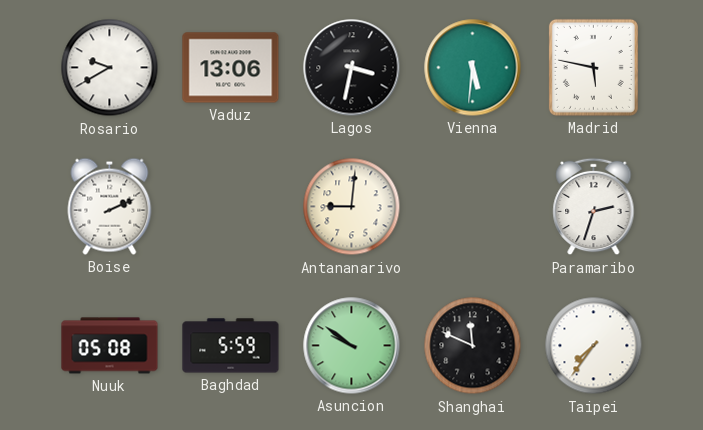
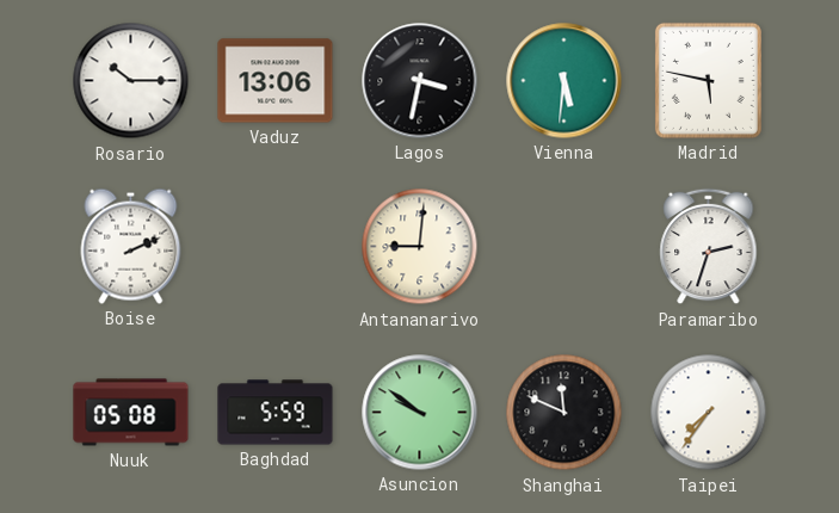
Rosario: 9:40 -> 10:15 (131, 81)
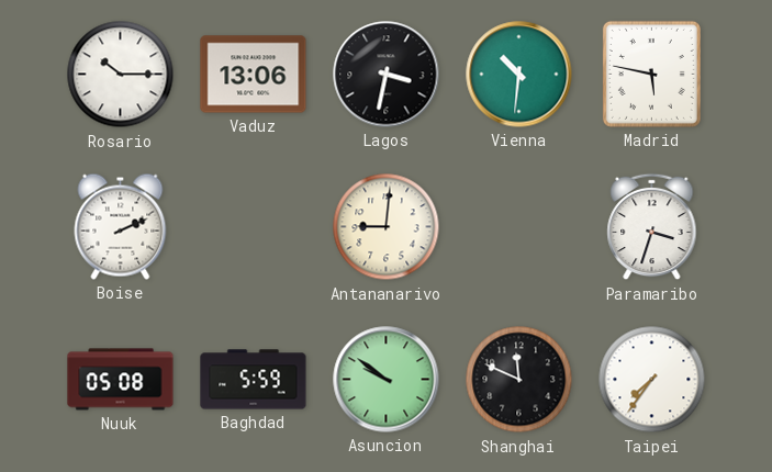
Vienna: 5:31 -> 10:31 (519, 75)
Paramaribo: 2:33 -> 3:33 (652, 227)
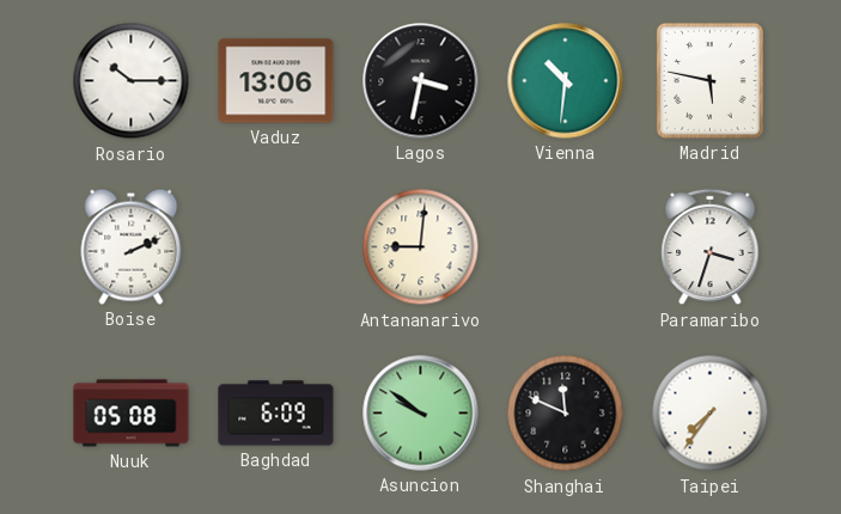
Baghdad: 5:59 -> 6:09 (276, 414)
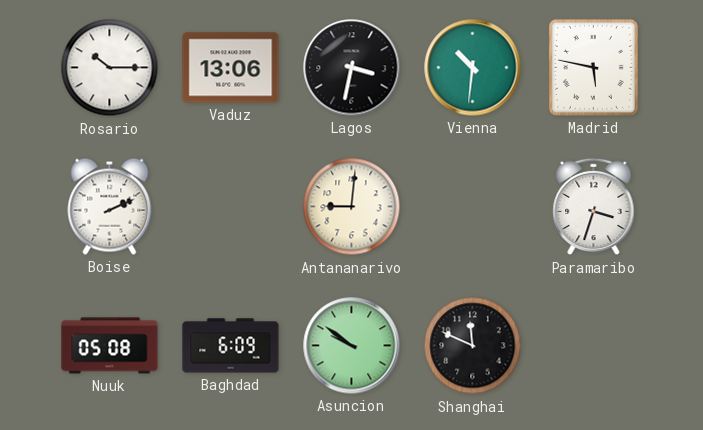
Taipei: 7:36 -> none (711, 414)
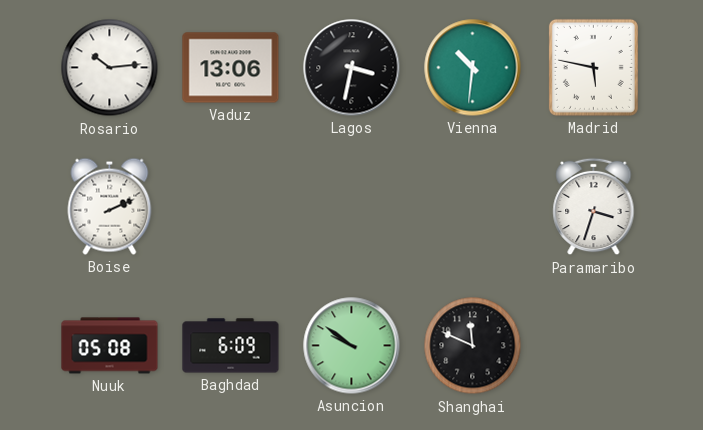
Rosario: 10:15 -> 10:14 (110, 68)
Antananarivo: 9:01 -> none (352, 207)
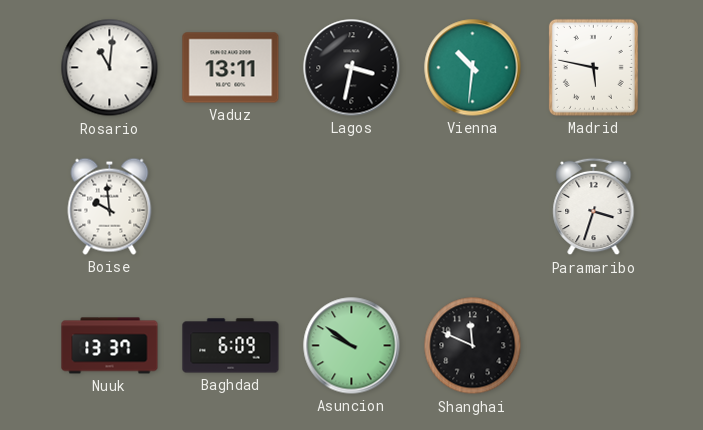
Rosario: 10:14 -> 11:01 (110, 68)
Vaduz: 13:06 -> 13:11 (231, 68)
Boise: 2:11 -> 9:59 (110, 206)
Nuuk: 05:08 -> 13:37 (110, 346)
